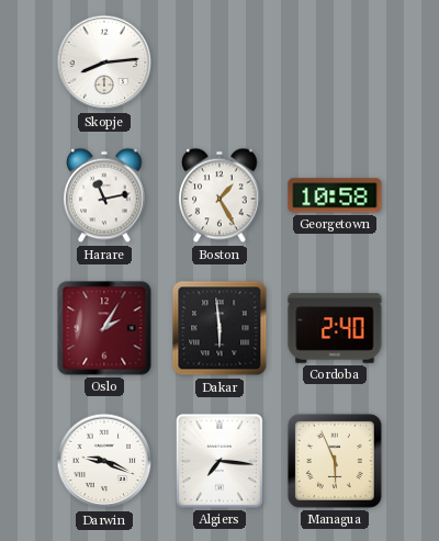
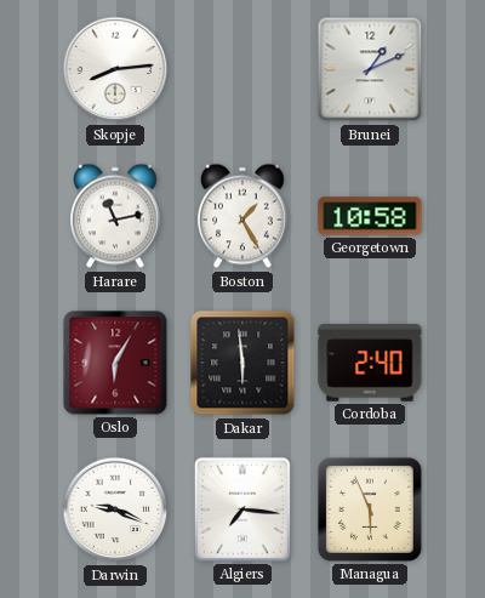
Brunei: none -> 1:11 (370, 69)
Oslo: 2:05 -> 6:05 (115, 363)
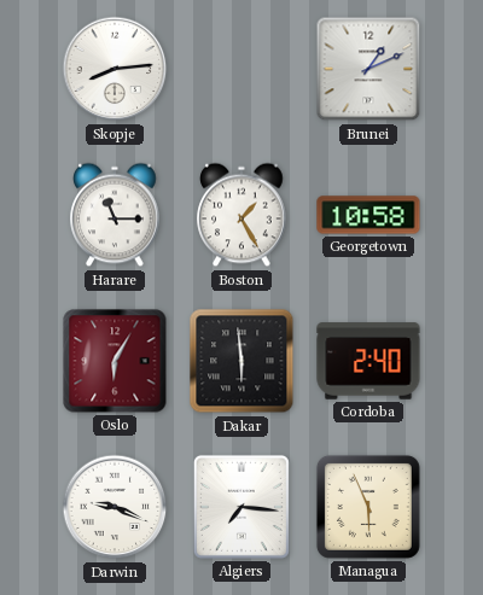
Harare: 11:13 -> 11:15 (115, 215)
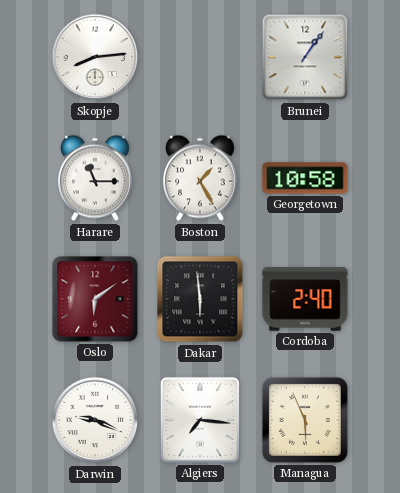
Brunei: 1:11 -> 1:06 (305, 57)
Oslo: 6:05 -> 6:09 (95, 299)
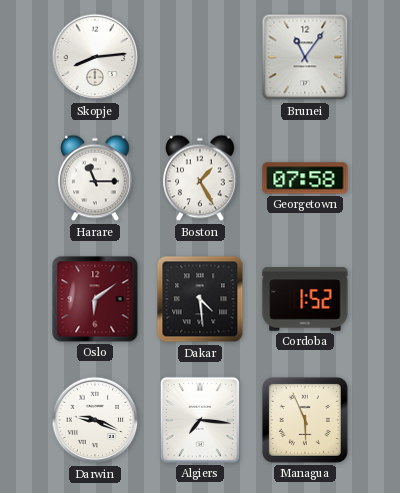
Brunei: 1:06 -> 11:06 (305, 57)
Georgetown: 10:58 -> 07:58 (305, 178)
Dakar: 5:59 -> 4:29 (200, 299)
Cordoba: 2:40 -> 1:52 (305, 299)
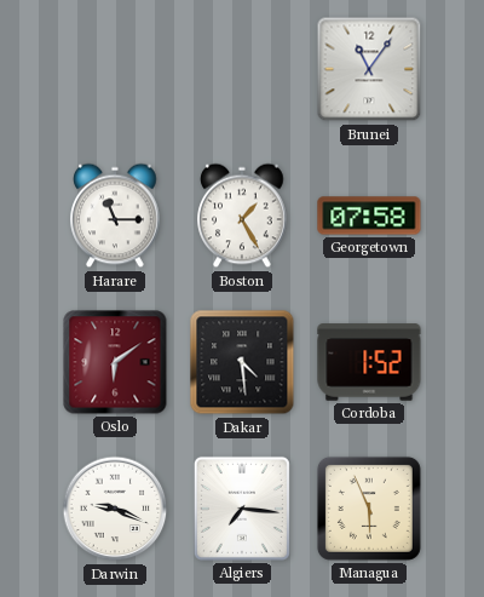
Skopje: 8:14 -> none (95, 57)
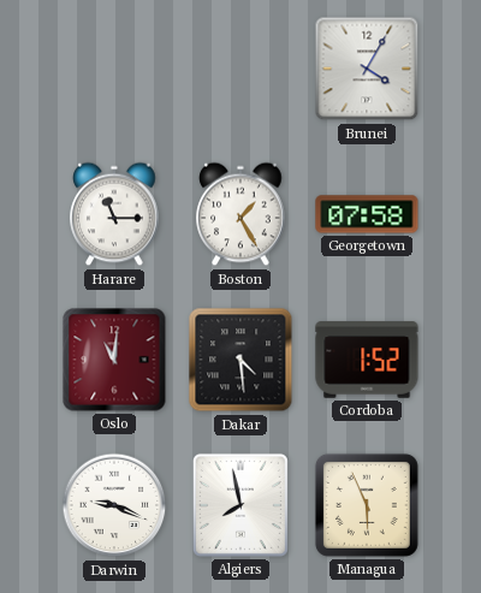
Brunei: 11:06 -> 4:05 (367, 69)
Oslo: 6:09 -> 11:01 (114, 360)
Algiers: 7:16 -> 7:58 (240, 505)
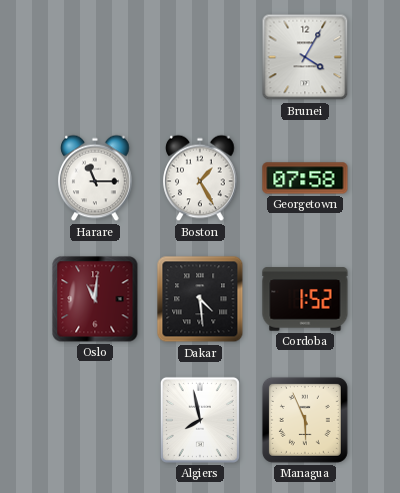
Darwin: 9:19 -> none (114, 505)
